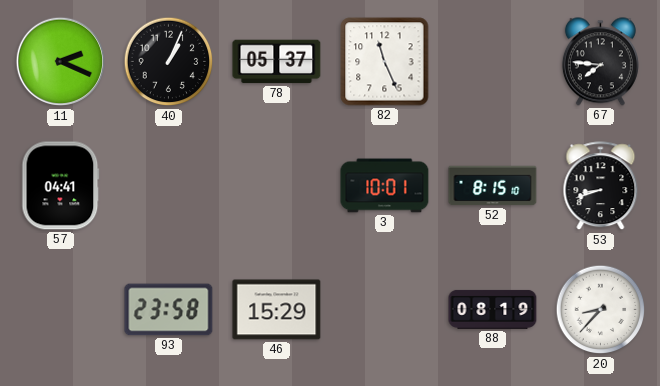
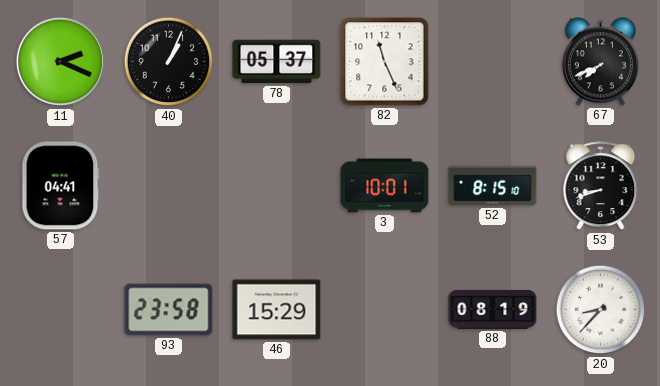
67: 7:46 -> 7:41 (600, 62)
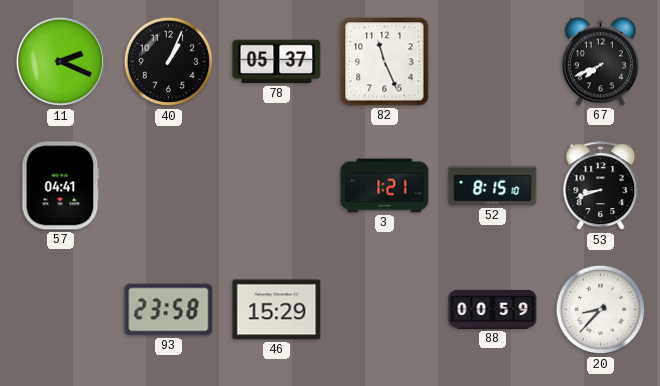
3: 10:01 -> 1:21 (385, 186)
88: 08:19 -> 00:59 (493, 309)
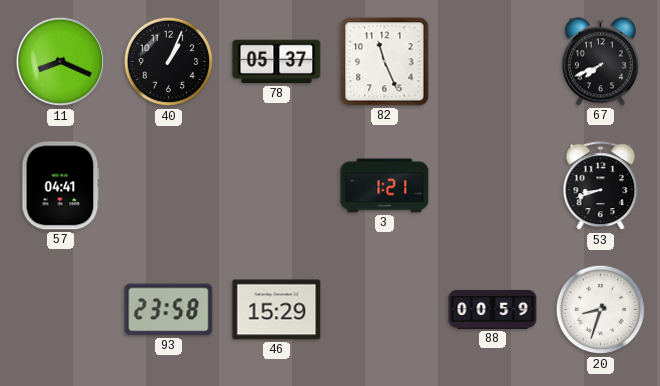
11: 2:19 -> 8:19 (61, 62)
52: 8:15 -> none (493, 186)
20: 8:37 -> 8:33 (601, 310)
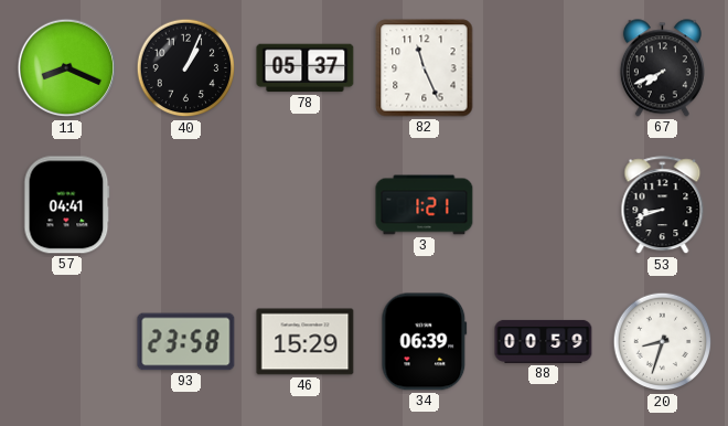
34: none -> 06:39 (425, 342)
